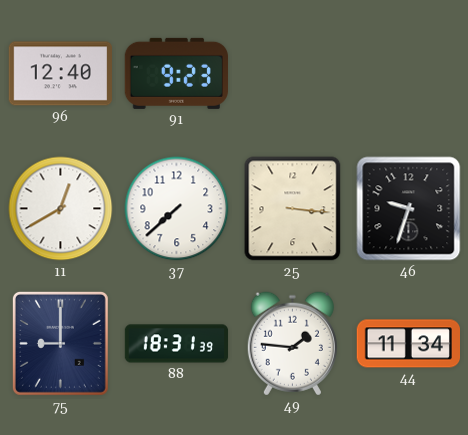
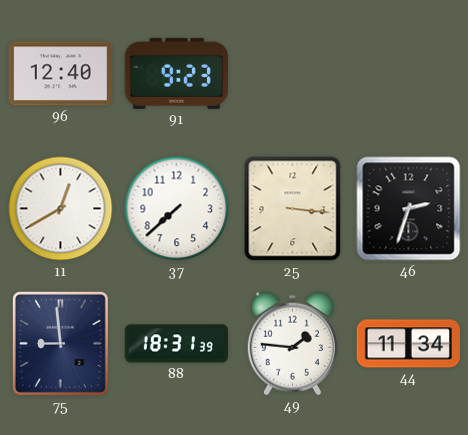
46: 9:33 -> 2:33 (409, 209)
75: 9:00 -> 8:59 (60, 343)
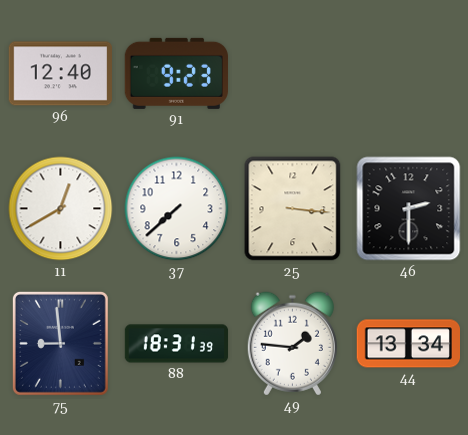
46: 2:33 -> 2:30 (409, 209)
44: 11:34 -> 13:34 (408, 344)
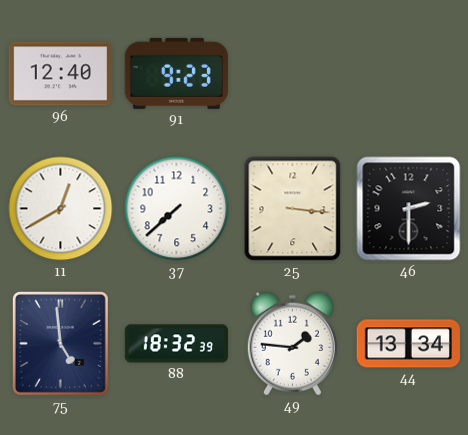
75: 8:59 -> 4:59 (60, 343)
88: 18:31 -> 18:32 (177, 344)
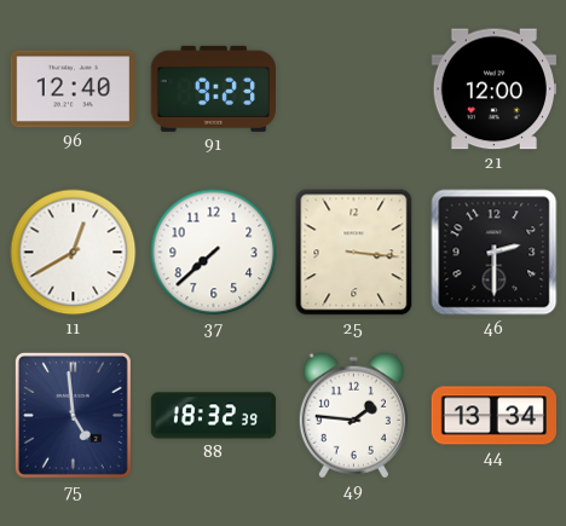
21: none -> 12:00 (493, 89)
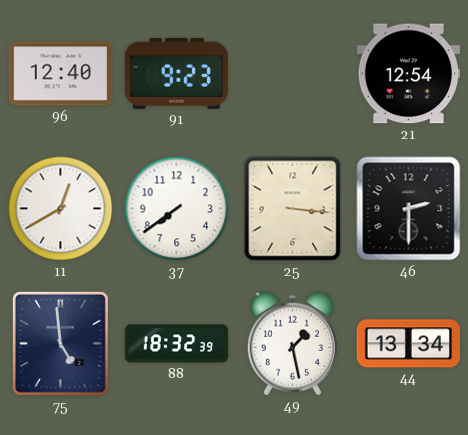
21: 12:00 -> 12:54 (408, 74)
37: 7:38 -> 7:39 (177, 209)
49: 1:46 -> 1:28 (292, 344)
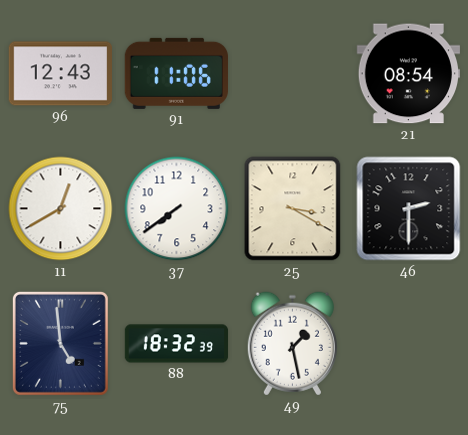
96: 12:40 -> 12:43 (60, 74)
91: 9:23 -> 11:06 (176, 73)
21: 12:54 -> 08:54 (408, 74)
25: 3:16 -> 3:20 (293, 209)
44: 13:34 -> none (408, 344)
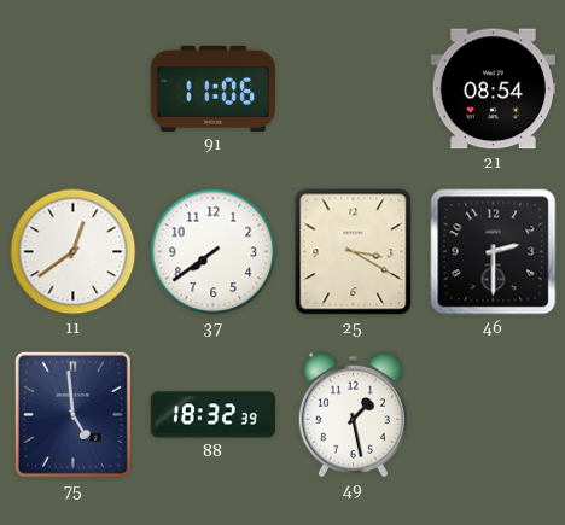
96: 12:43 -> none (60, 74)
11: 12:40 -> 12:39 (74, 252)
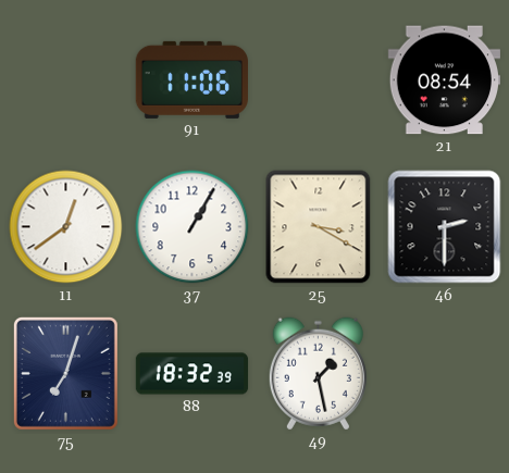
37: 7:39 -> 1:05 (193, 227)
75: 4:59 -> 7:03 (65, 373)
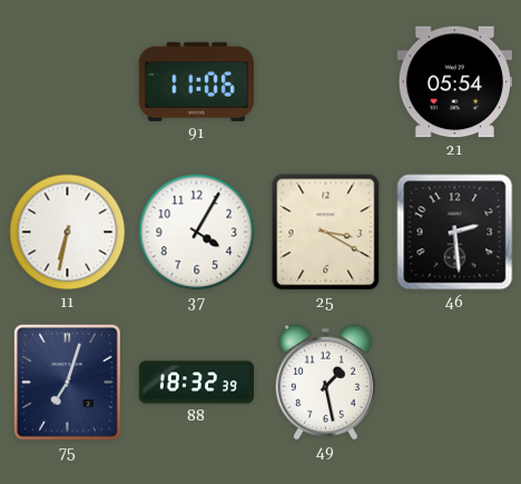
21: 08:54 -> 05:54 (454, 82)
11: 12:39 -> 6:32 (68, 233)
37: 1:05 -> 4:05 (197, 233)
46: 2:30 -> 2:29 (455, 233)
